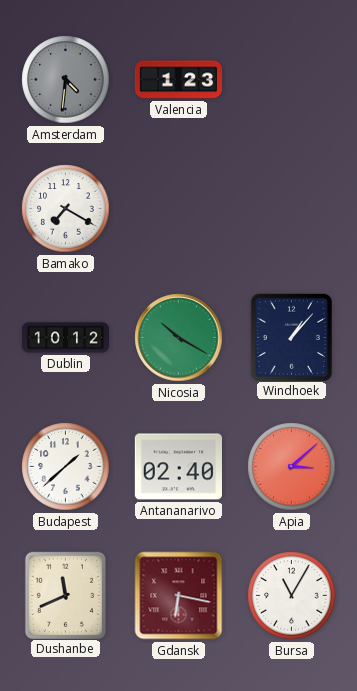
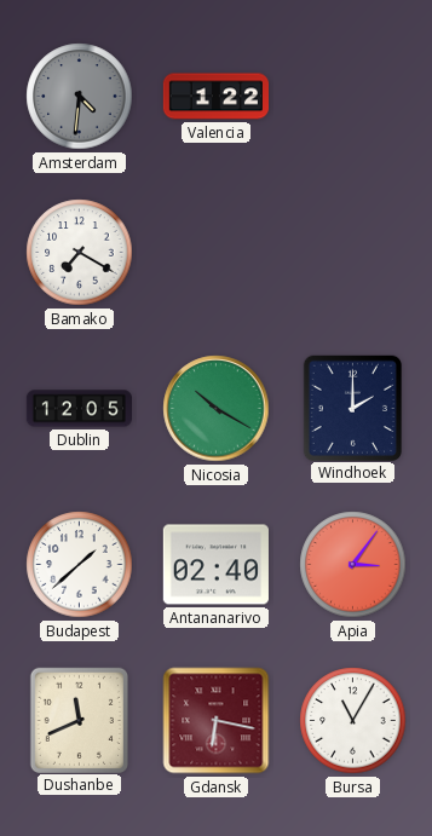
Valencia: 1:23 -> 1:22 (215, 97)
Dublin: 10:12 -> 12:05 (79, 409)
Windhoek: 1:07 -> 2:00 (352, 408)
Apia: 3:08 -> 3:06 (353, 565)
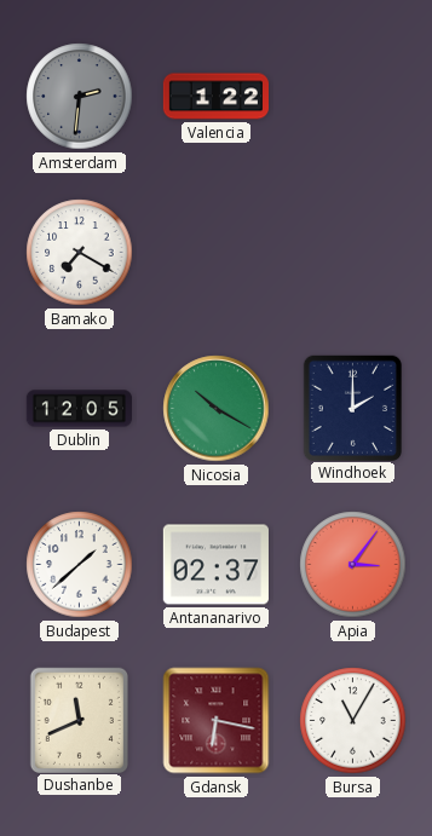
Amsterdam: 4:31 -> 2:31 (80, 97)
Antananarivo: 02:40 -> 02:37 (215, 565)
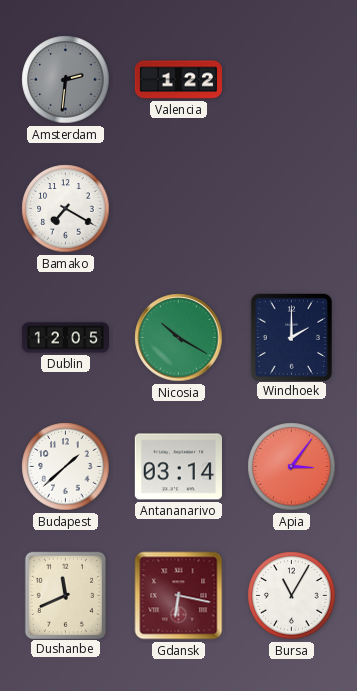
Antananarivo: 02:37 -> 03:14 (178, 467)
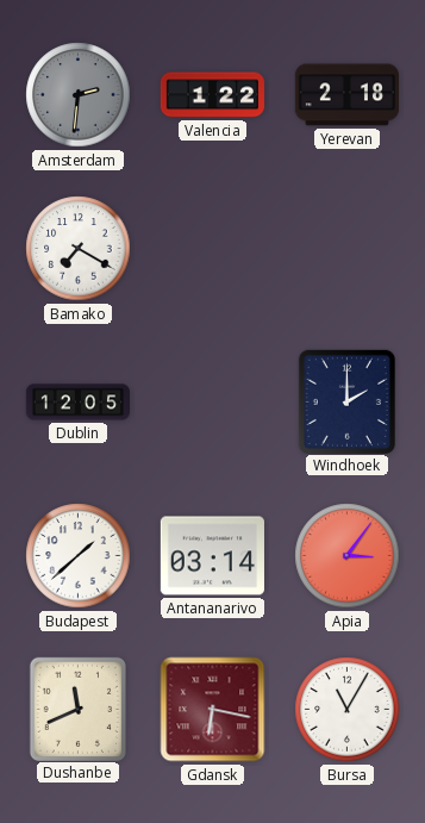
Yerevan: none -> 2:18 (346, 95)
Nicosia: 10:20 -> none (179, 338)
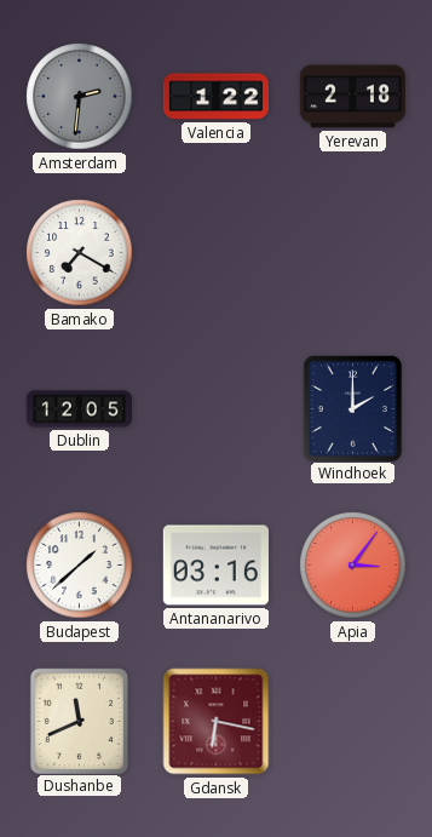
Antananarivo: 03:14 -> 03:16 (215, 566)
Bursa: 11:05 -> none (348, 710)
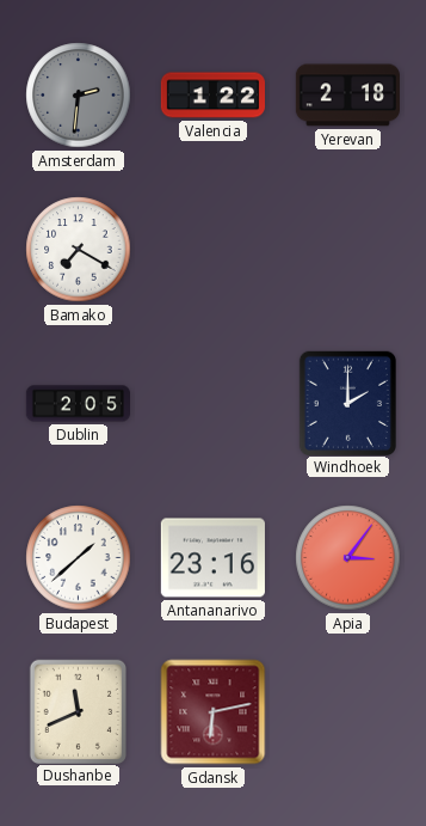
Dublin: 12:05 -> 2:05 (78, 404)
Antananarivo: 03:16 -> 23:16 (212, 558)
Gdansk: 6:17 -> 6:13 (214, 712)
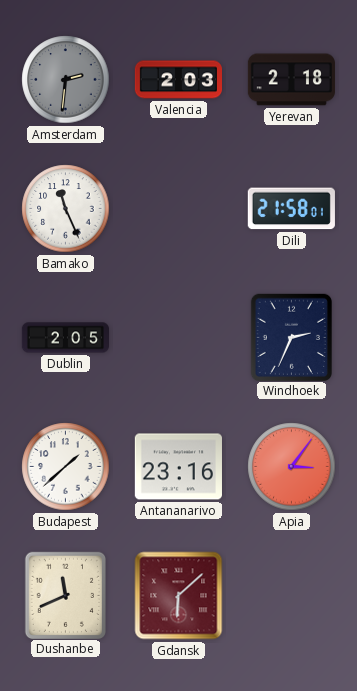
Valencia: 1:22 -> 2:03 (178, 80)
Bamako: 7:20 -> 11:26 (66, 209)
Dili: none -> 21:58 (291, 209)
Windhoek: 2:00 -> 2:34 (291, 337)
Gdansk: 6:13 -> 6:08 (179, 596)
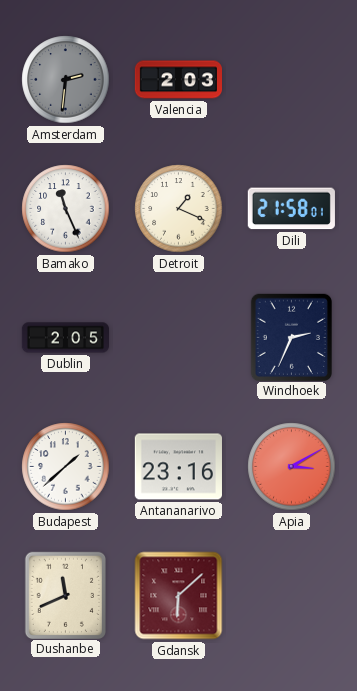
Yerevan: 2:18 -> none (291, 80)
Detroit: none -> 1:19 (179, 209)
Apia: 3:06 -> 3:10 (292, 467)
